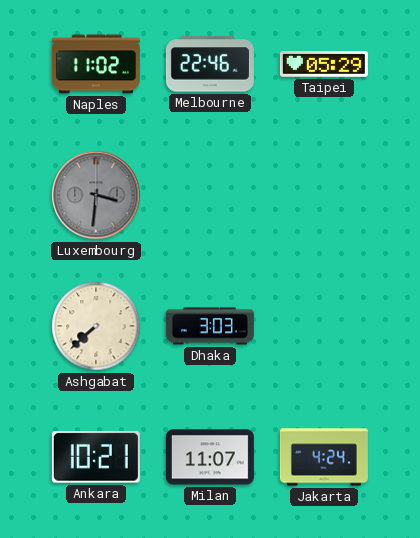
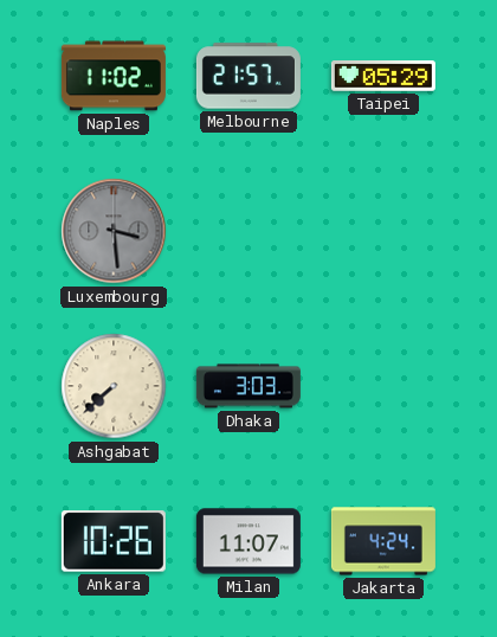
Melbourne: 22:46 -> 21:57 (248, 76)
Luxembourg: 3:31 -> 3:29 (114, 231)
Ankara: 10:21 -> 10:26 (114, 541)
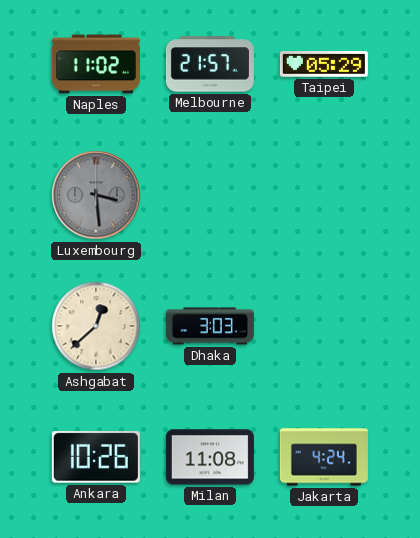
Ashgabat: 7:38 -> 12:38 (96, 326)
Milan: 11:07 -> 11:08 (210, 457)
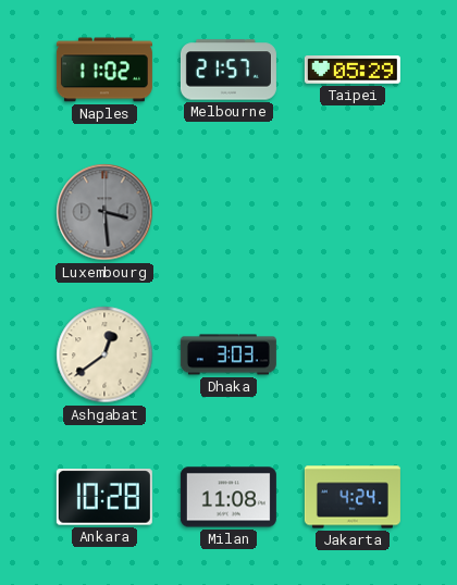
Ashgabat: 12:38 -> 12:39 (104, 354)
Ankara: 10:26 -> 10:28 (104, 497)
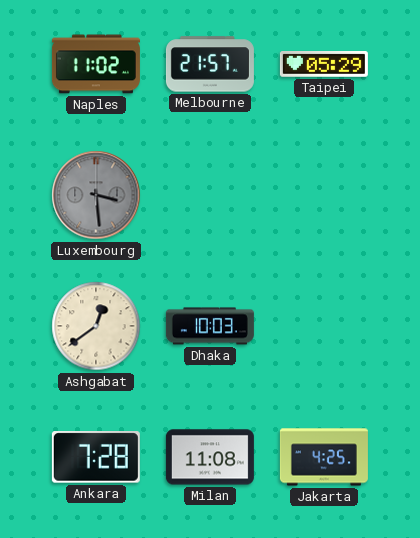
Dhaka: 3:03 -> 10:03 (210, 326)
Ankara: 10:28 -> 7:28 (96, 457)
Jakarta: 4:24 -> 4:25 (324, 457)
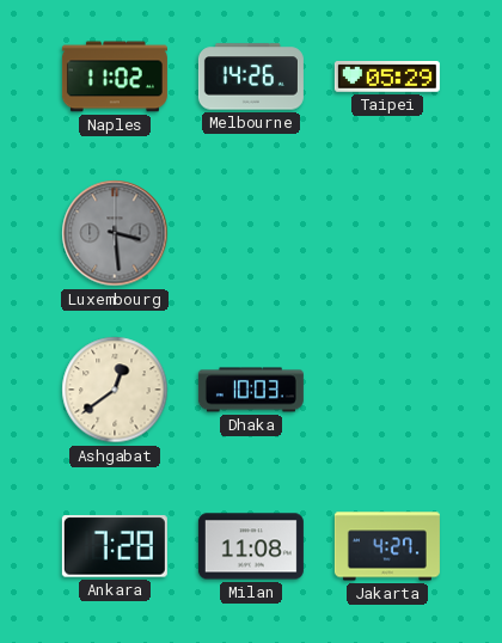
Melbourne: 21:57 -> 14:26 (251, 76)
Jakarta: 4:25 -> 4:27 (387, 546)
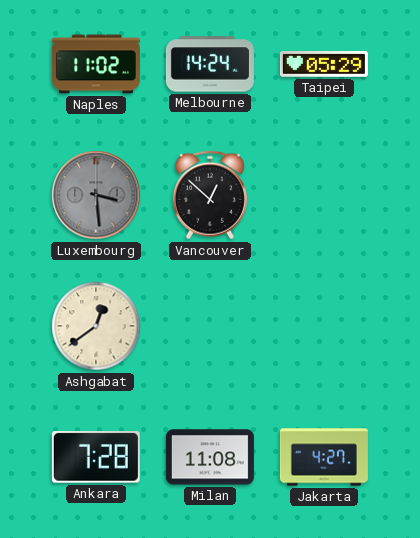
Melbourne: 14:26 -> 14:24 (210, 64)
Vancouver: none -> 12:52 (210, 195)
Dhaka: 10:03 -> none (251, 390)
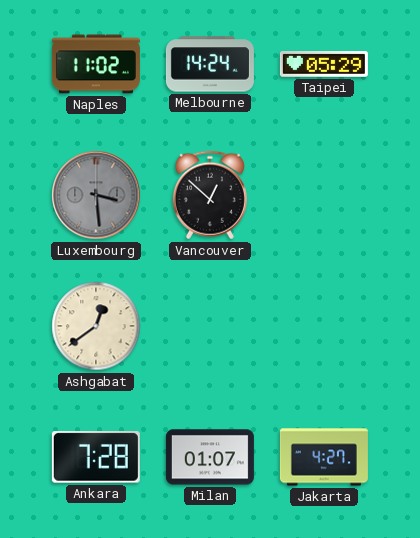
Milan: 11:08 -> 01:07 (210, 457)
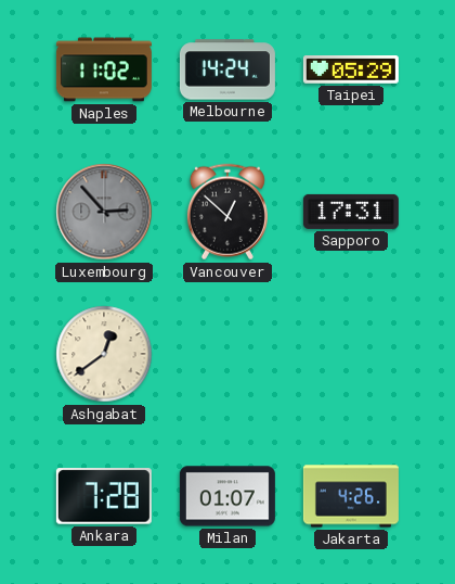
Luxembourg: 3:29 -> 2:53 (104, 212)
Sapporo: none -> 17:31 (351, 212)
Jakarta: 4:27 -> 4:26 (351, 496)
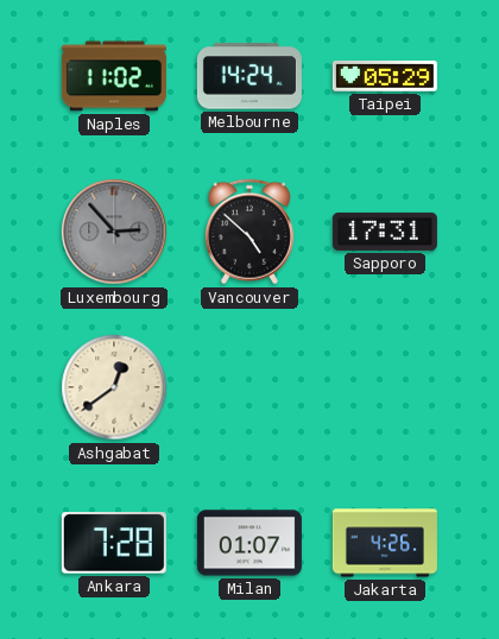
Vancouver: 12:52 -> 4:52 (249, 232)
